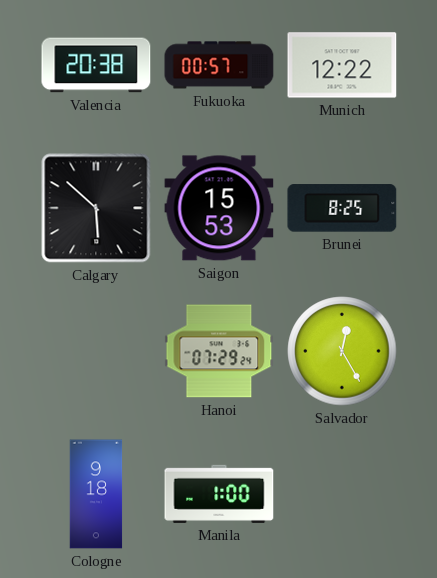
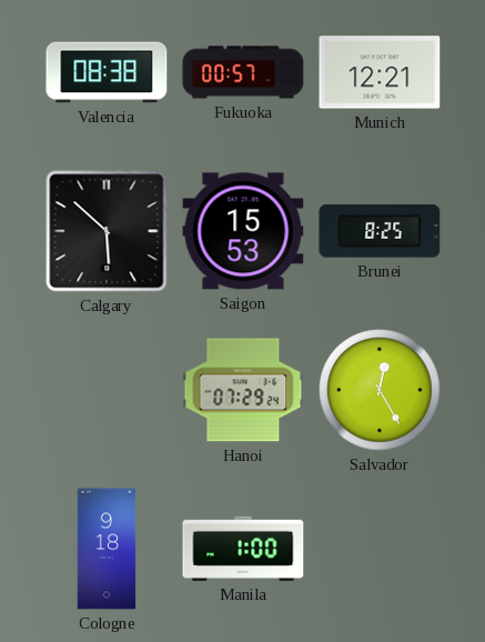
Valencia: 20:38 -> 08:38 (107, 72)
Munich: 12:22 -> 12:21 (380, 72)
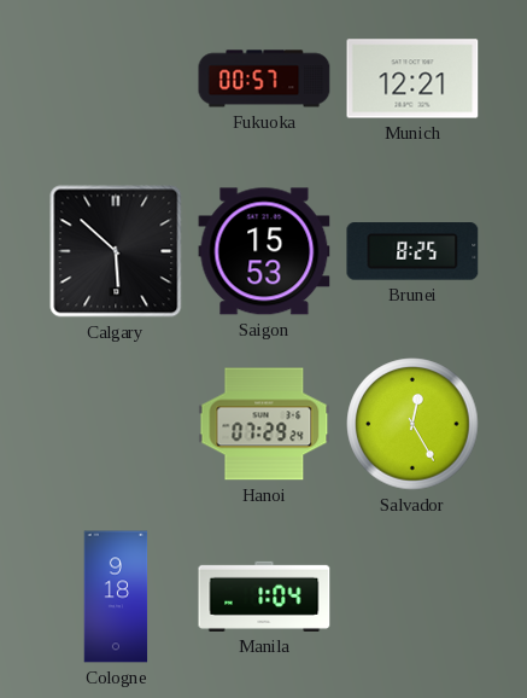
Valencia: 08:38 -> none (107, 72)
Manila: 1:00 -> 1:04 (264, 597)
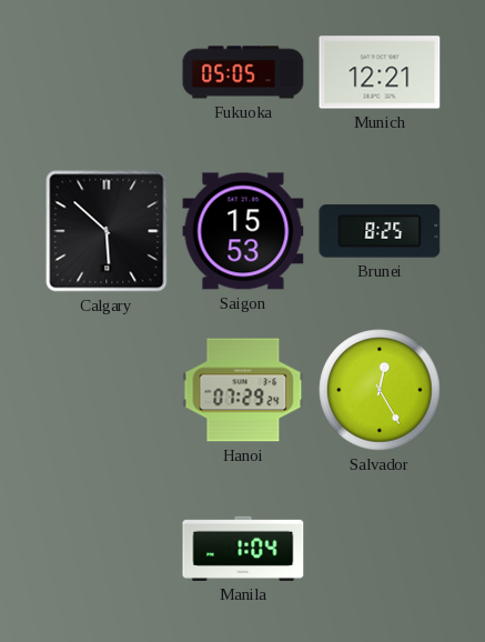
Fukuoka: 00:57 -> 05:05 (243, 72)
Cologne: 9:18 -> none (116, 597)
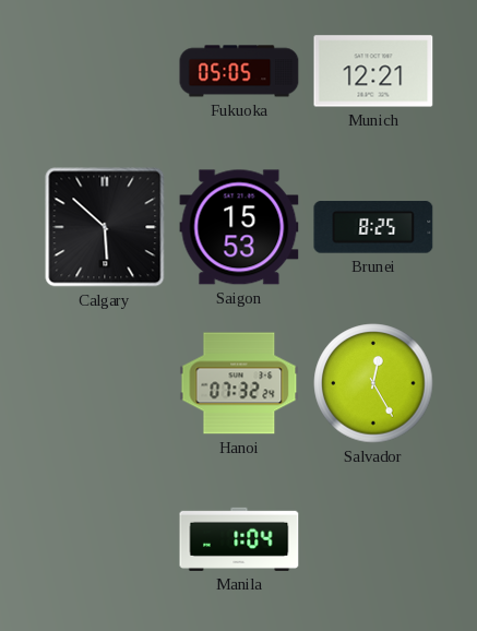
Hanoi: 07:29 -> 07:32 (239, 383)
